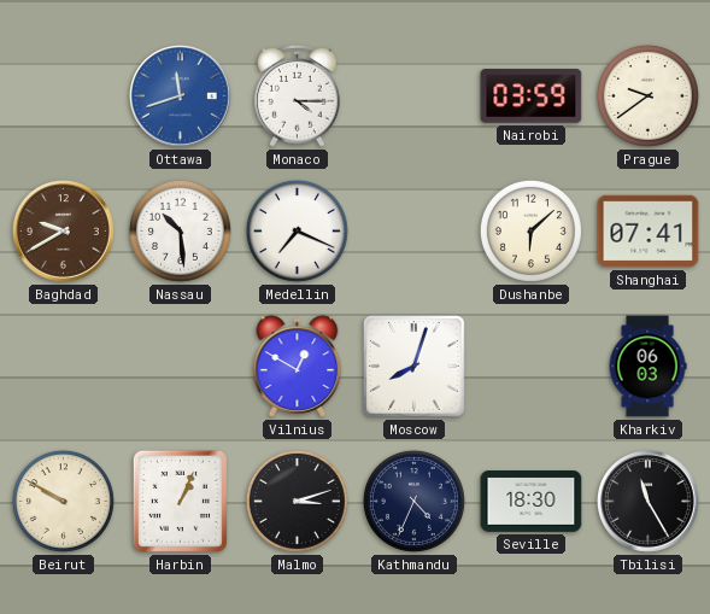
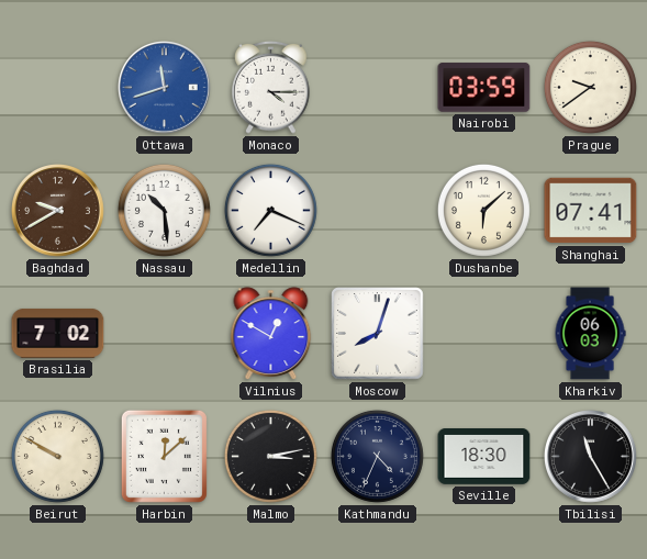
Brasilia: none -> 7:02 (58, 333)
Harbin: 1:04 -> 12:08 (164, 456)
Malmo: 3:12 -> 3:13 (270, 456)
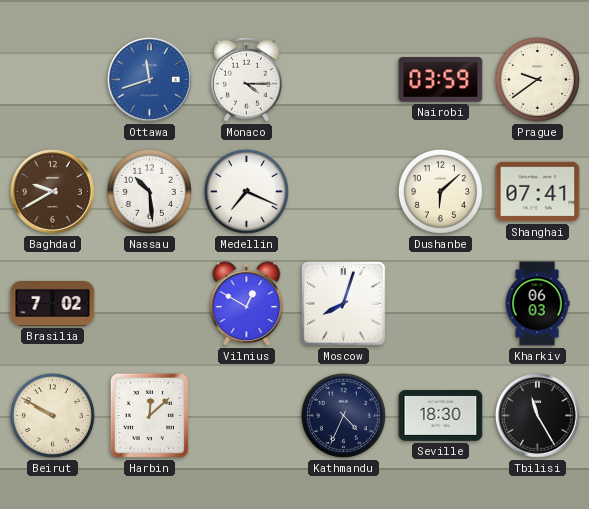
Malmo: 3:13 -> none (270, 456)
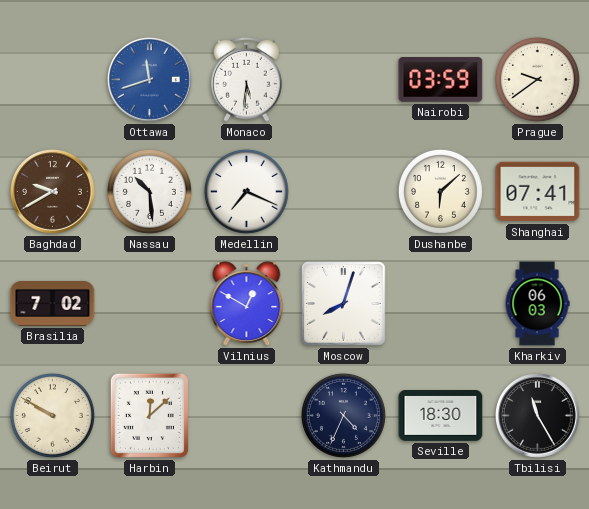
Monaco: 4:15 -> 5:31 (247, 79)
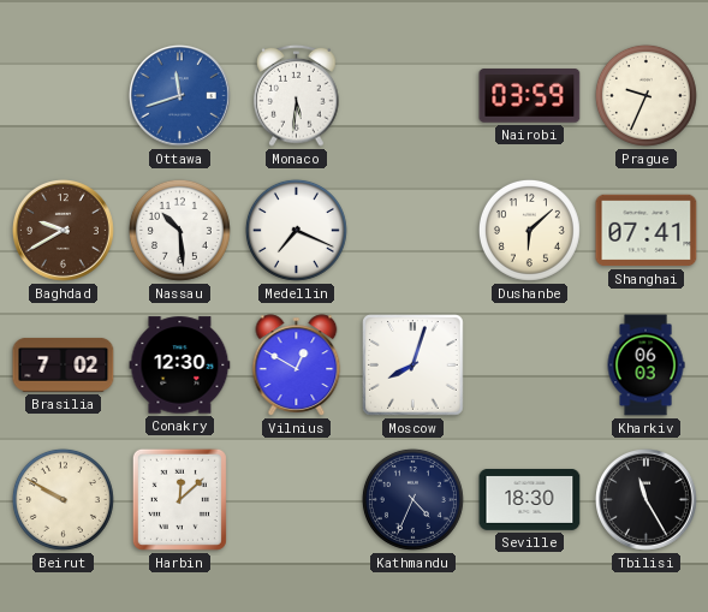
Prague: 9:39 -> 9:34 (645, 95)
Conakry: none -> 12:30 (180, 366)
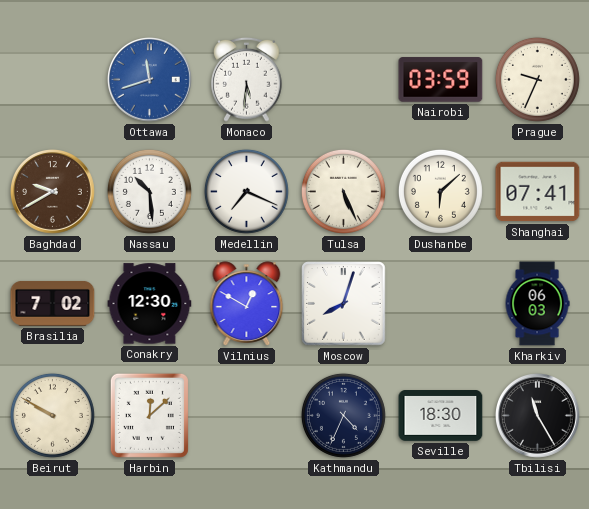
Tulsa: none -> 5:26 (343, 191)
